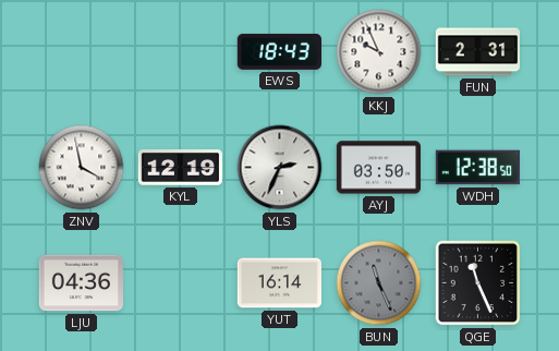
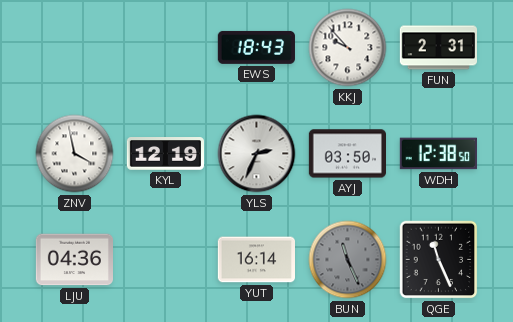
KKJ: 9:56 -> 9:53 (348, 48)
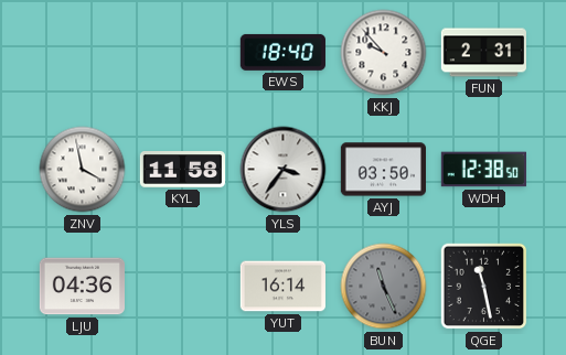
EWS: 18:43 -> 18:40 (282, 52)
KYL: 12:19 -> 11:58 (182, 170)
YLS: 2:34 -> 3:36 (284, 170)
QGE: 11:26 -> 11:28 (484, 287)
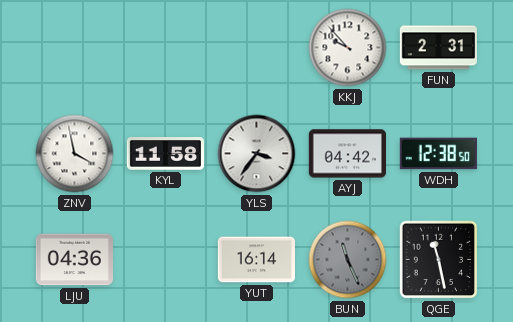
EWS: 18:40 -> none (282, 52)
AYJ: 03:50 -> 04:42 (347, 154)
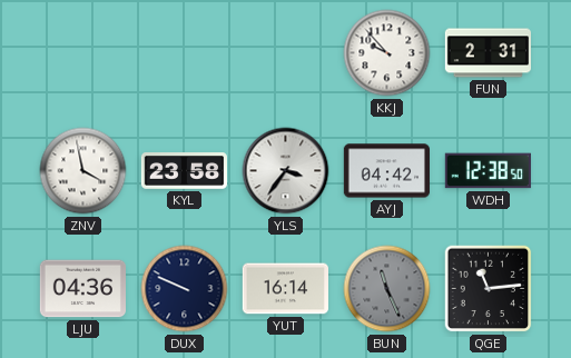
KYL: 11:58 -> 23:58 (184, 171)
DUX: none -> 9:49 (185, 289)
QGE: 11:28 -> 11:14 (489, 289)
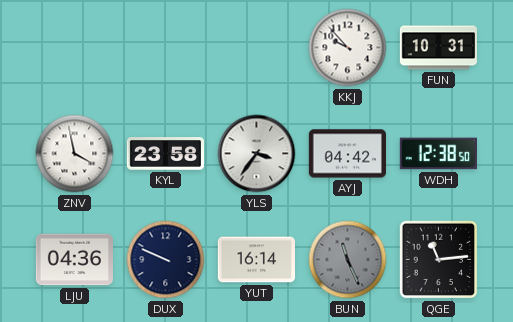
FUN: 2:31 -> 10:31 (438, 48)
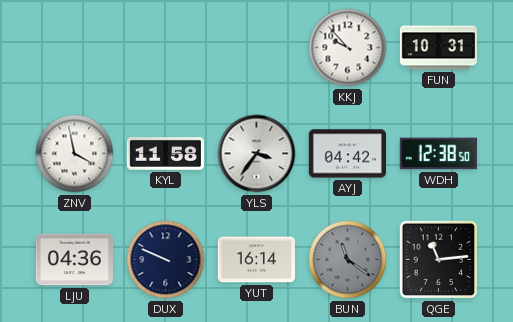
KYL: 23:58 -> 11:58 (165, 154)
BUN: 11:26 -> 11:21 (348, 260)
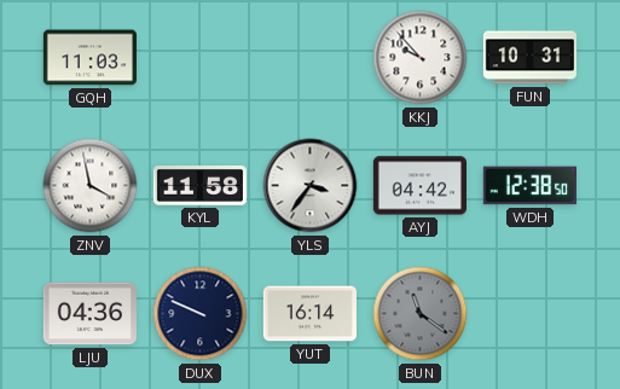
GQH: none -> 11:03 (89, 58)
QGE: 11:14 -> none (439, 260)
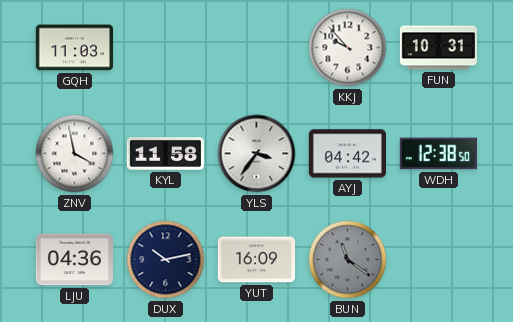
DUX: 9:49 -> 10:13 (166, 260)
YUT: 16:14 -> 16:09 (256, 260)
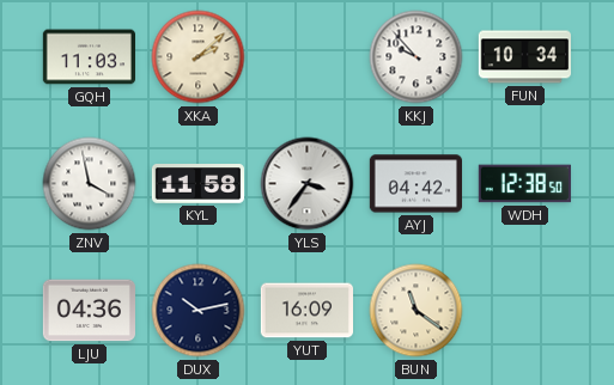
XKA: none -> 2:08 (199, 57)
FUN: 10:31 -> 10:34 (524, 57)
BUN dial: grey -> cream (417, 311)
